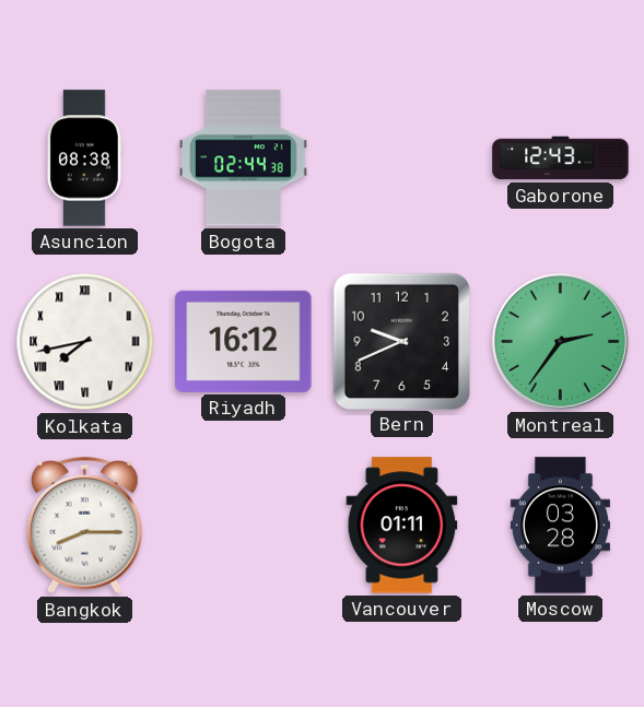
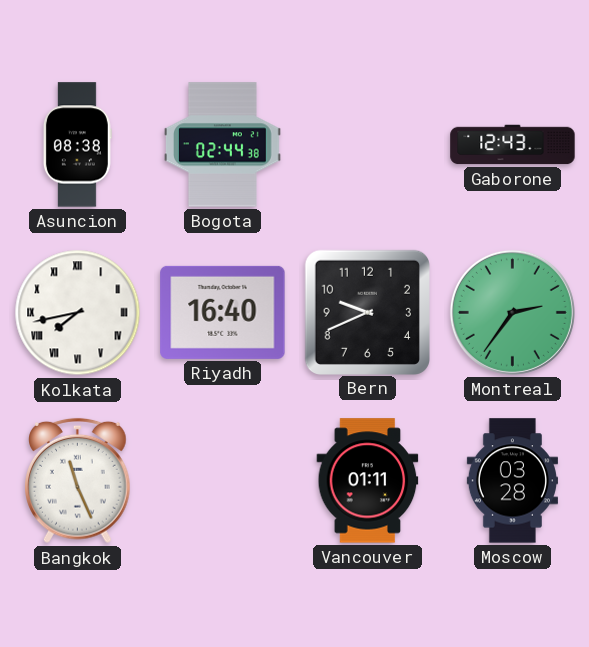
Riyadh: 16:12 -> 16:40 (223, 312)
Bangkok: 8:15 -> 11:26 (78, 481)
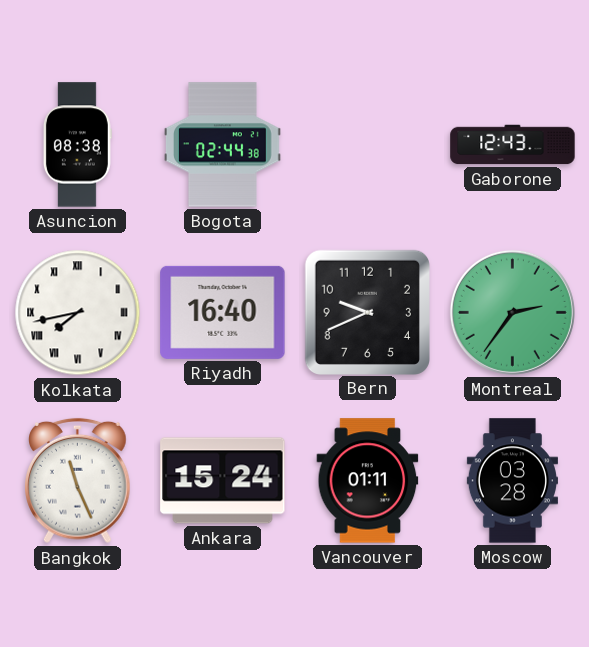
Ankara: none -> 15:24 (223, 481)
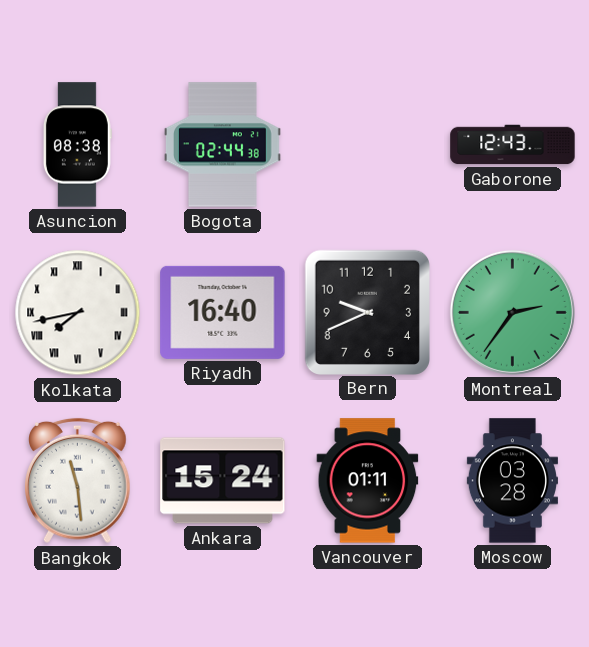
Bangkok: 11:26 -> 11:29 (78, 481)
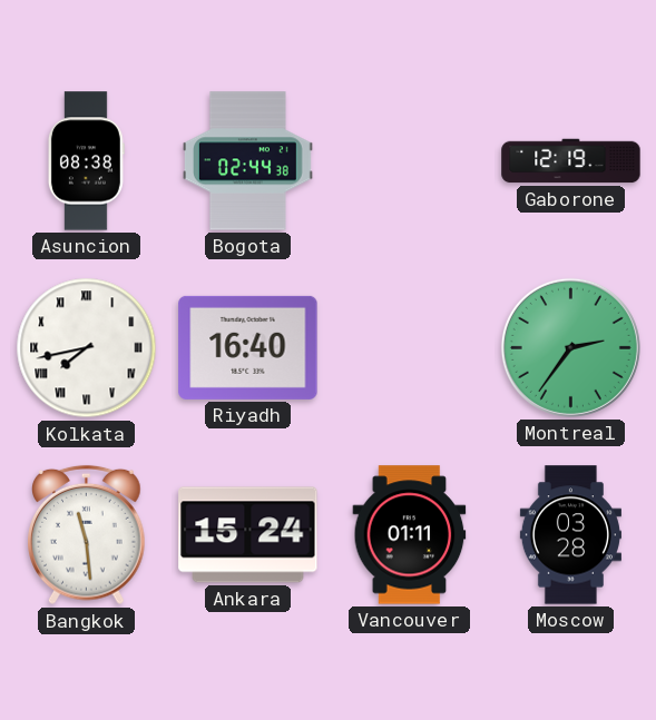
Gaborone: 12:43 -> 12:19 (571, 161)
Bern: 9:41 -> none (367, 312)
